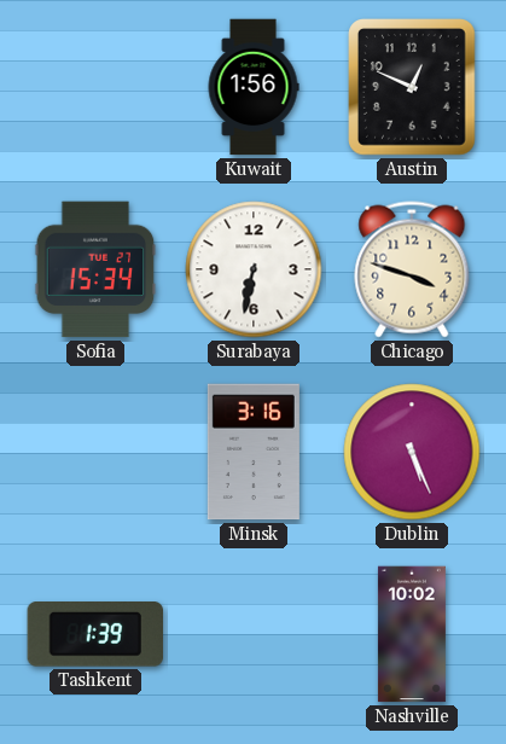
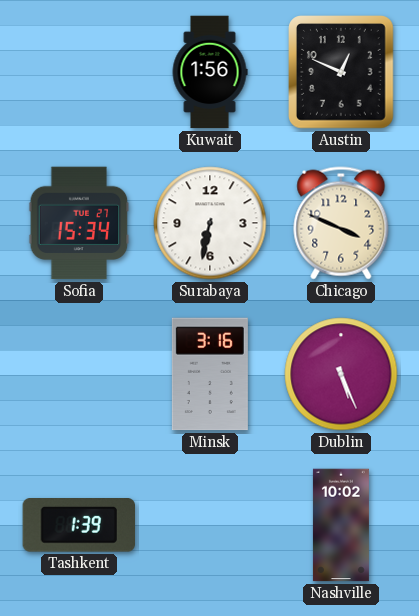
Chicago: 3:48 -> 3:49 (341, 223)
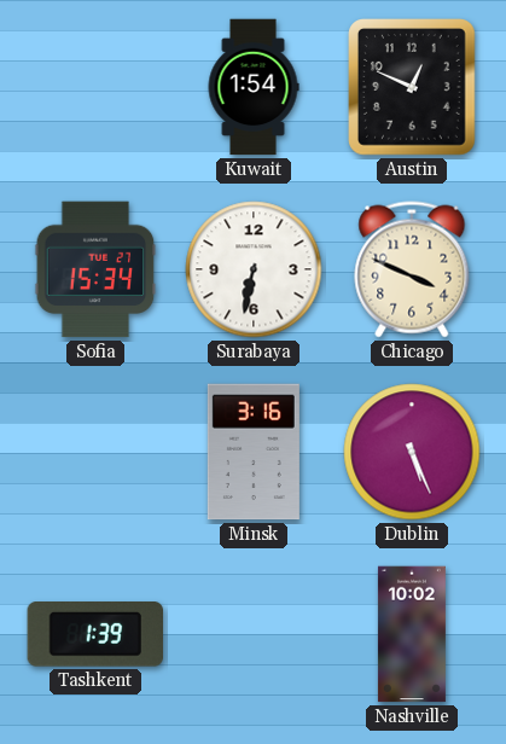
Kuwait: 1:56 -> 1:54 (254, 87)
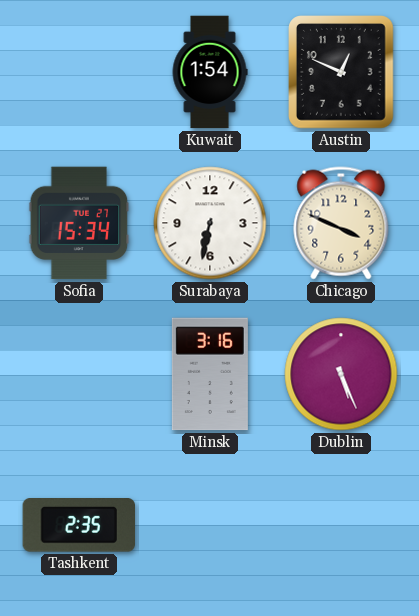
Tashkent: 1:39 -> 2:35 (78, 526)
Nashville: 10:02 -> none (412, 634)
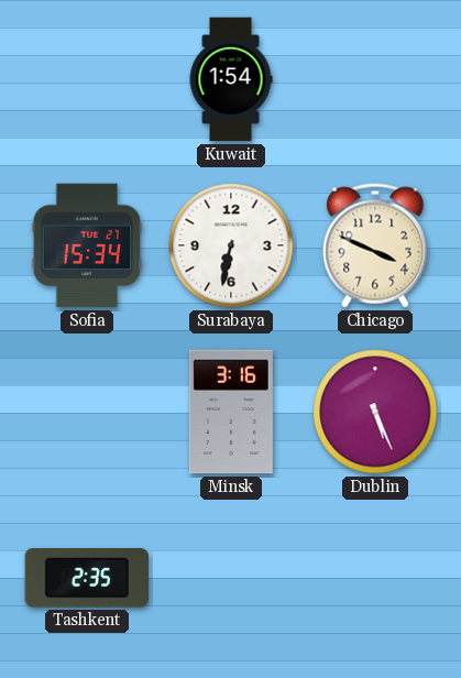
Austin: 12:49 -> none (342, 73)
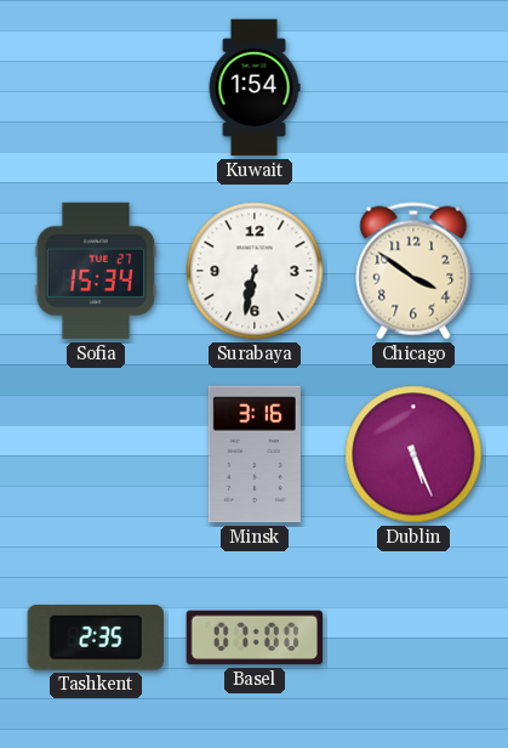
Chicago: 3:49 -> 3:51 (413, 271)
Basel: none -> 07:00 (255, 637)
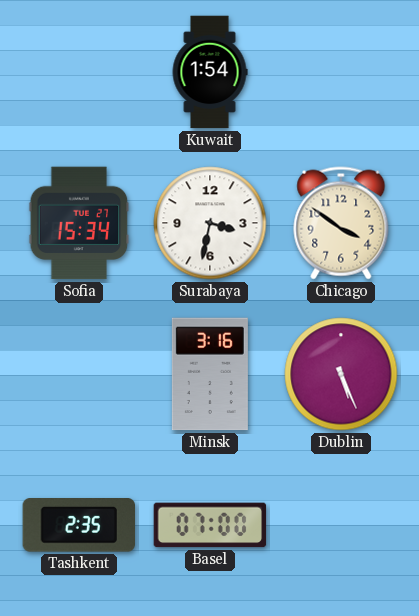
Surabaya: 6:32 -> 3:32 (210, 223)
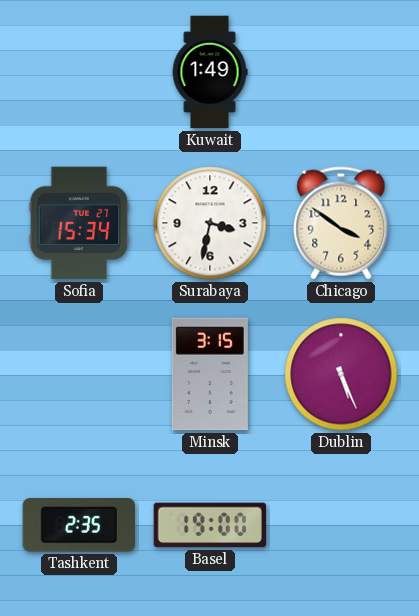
Kuwait: 1:54 -> 1:49 (210, 72)
Minsk: 3:16 -> 3:15 (210, 374)
Basel: 07:00 -> 19:00 (210, 525)
